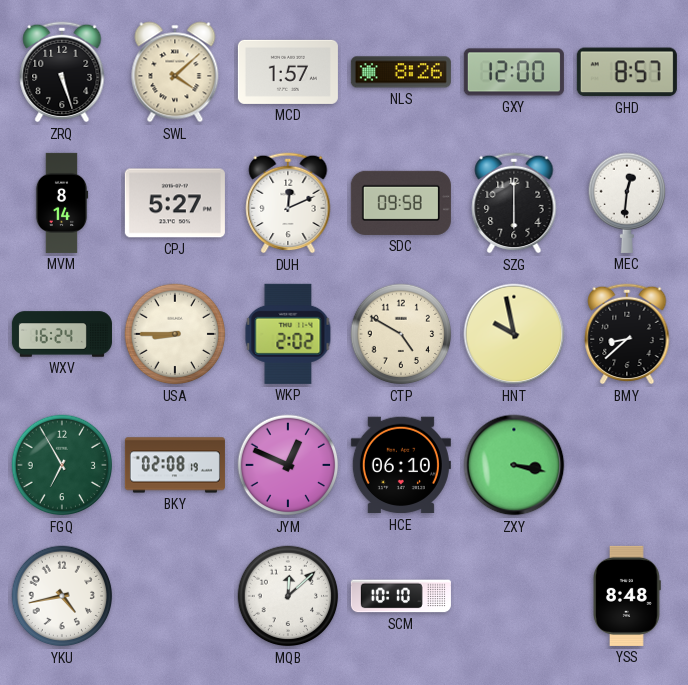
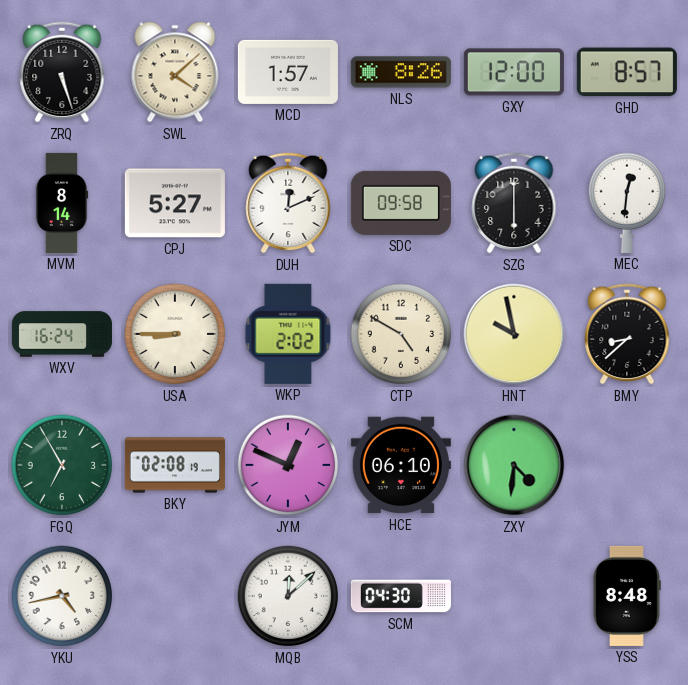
ZXY: 3:17 -> 4:31 (514, 465)
SCM: 10:10 -> 04:30 (401, 596)
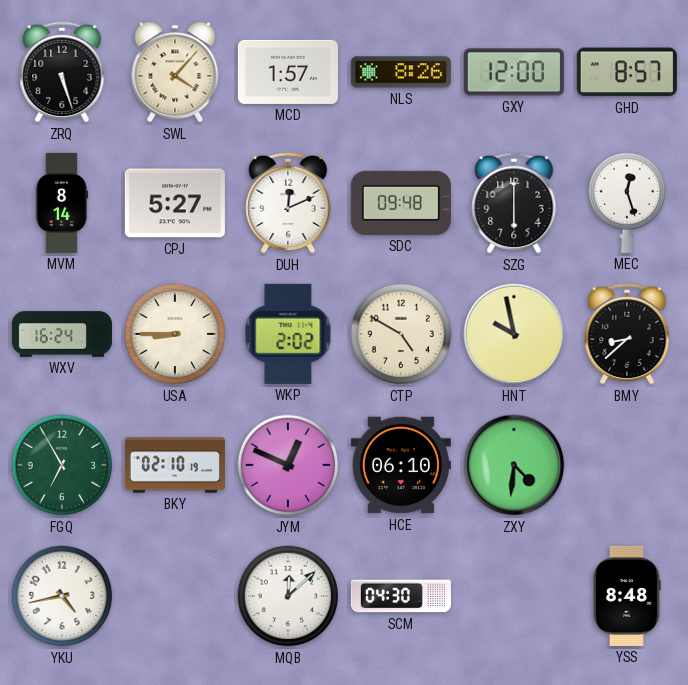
SWL: 4:08 -> 4:07 (175, 72)
SDC: 09:58 -> 09:48 (401, 203)
MEC: 12:31 -> 12:27 (626, 203)
BKY: 02:08 -> 02:10 (175, 465)
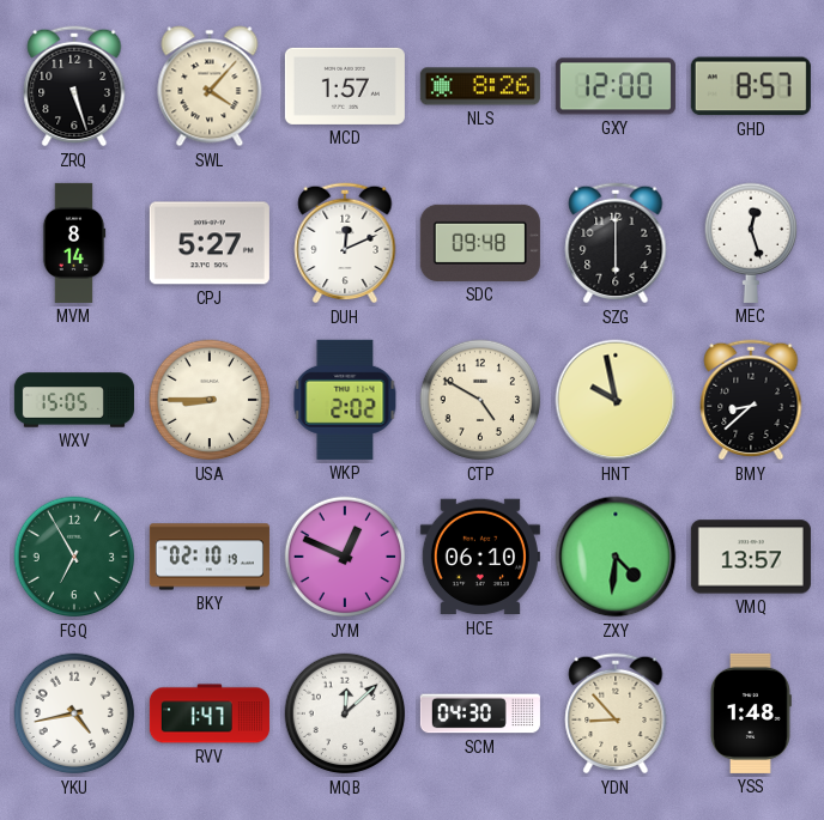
WXV: 16:24 -> 15:05 (74, 400)
VMQ: none -> 13:57 (751, 557)
RVV: none -> 1:47 (210, 713)
YDN: none -> 8:53 (616, 713)
YSS: 8:48 -> 1:48 (751, 713)
